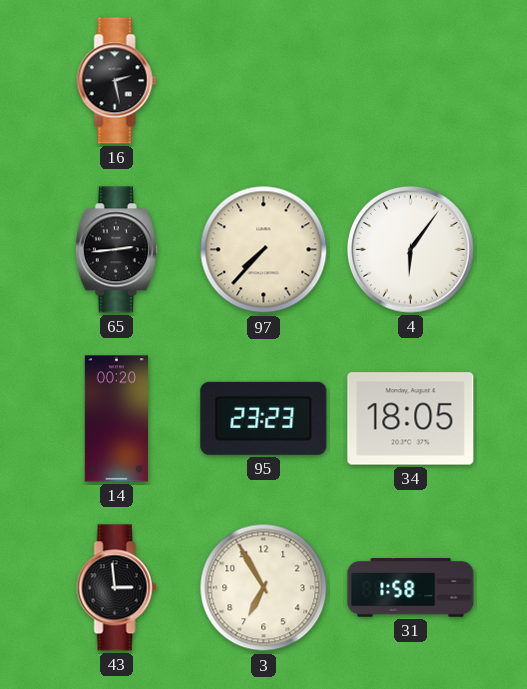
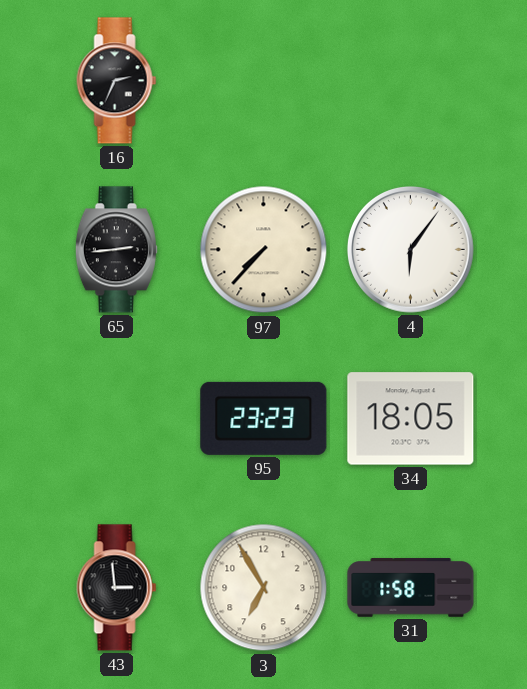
16: 2:28 -> 2:34 (117, 81)
14: 00:20 -> none (116, 419)
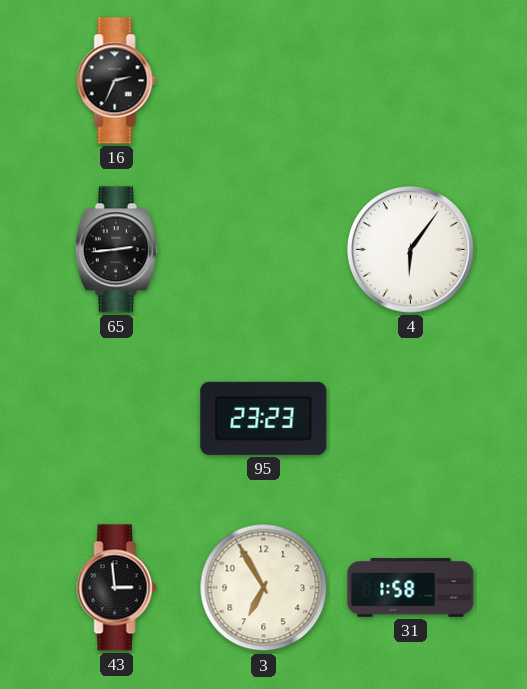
97: 7:37 -> none (264, 250)
34: 18:05 -> none (411, 419)
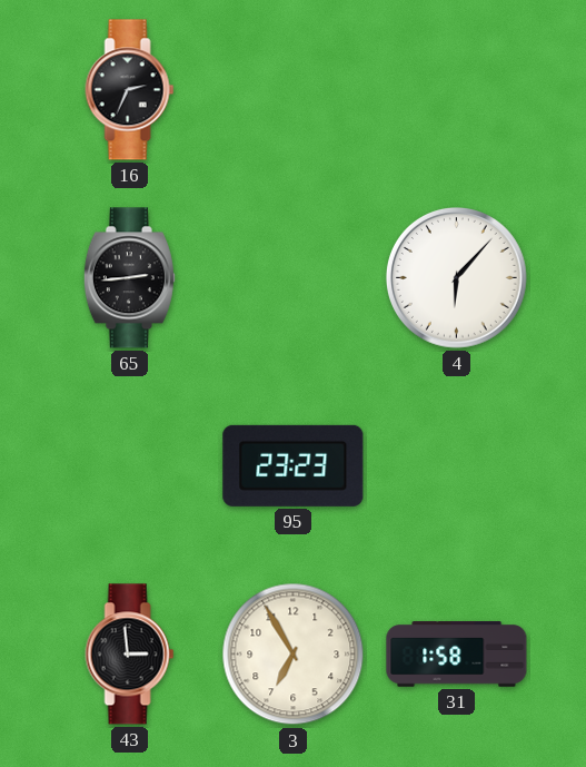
4: 6:06 -> 6:07 (457, 278)
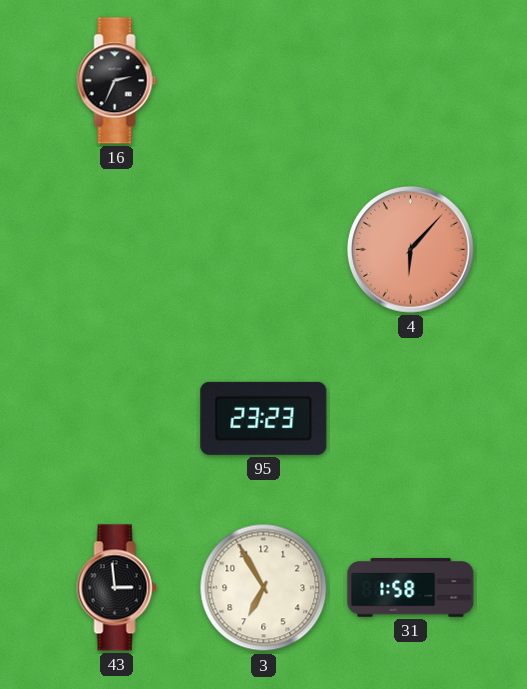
65: 2:44 -> none (129, 278)
4 dial: white -> salmon (411, 250)
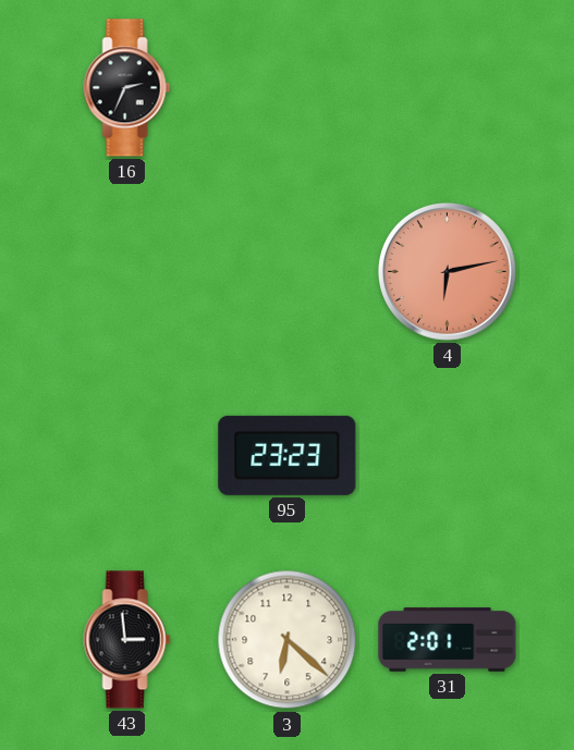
4: 6:07 -> 6:13 (448, 272)
3: 6:55 -> 6:22 (288, 640)
31: 1:58 -> 2:01 (448, 640)
